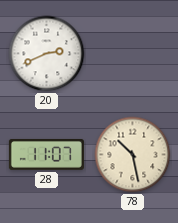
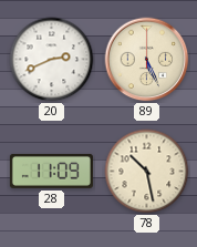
89: none -> 5:26 (147, 60)
28: 11:07 -> 11:09 (51, 172)
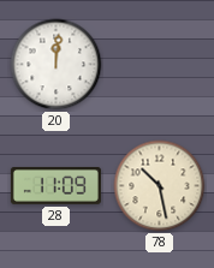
20: 2:41 -> 12:01 (57, 65)
89: 5:26 -> none (147, 60)
